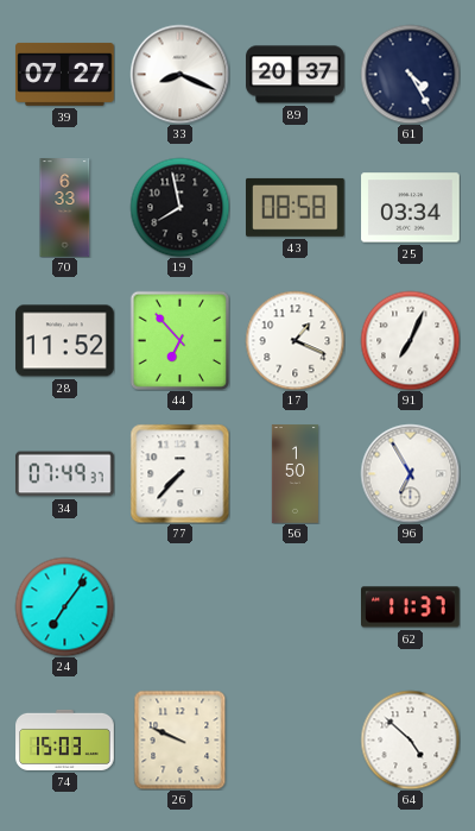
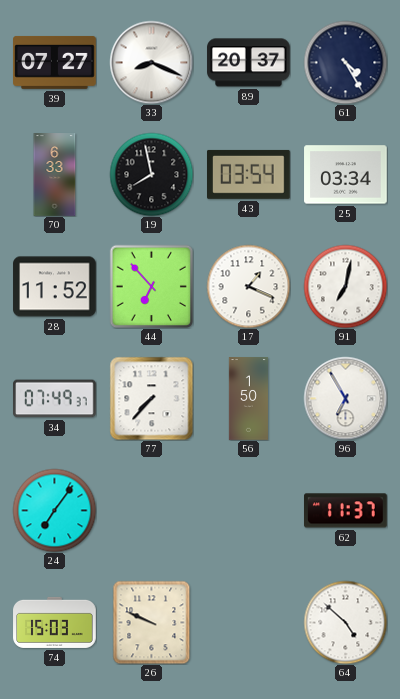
43: 08:58 -> 03:54 (249, 174)
91: 7:04 -> 7:02 (345, 286)
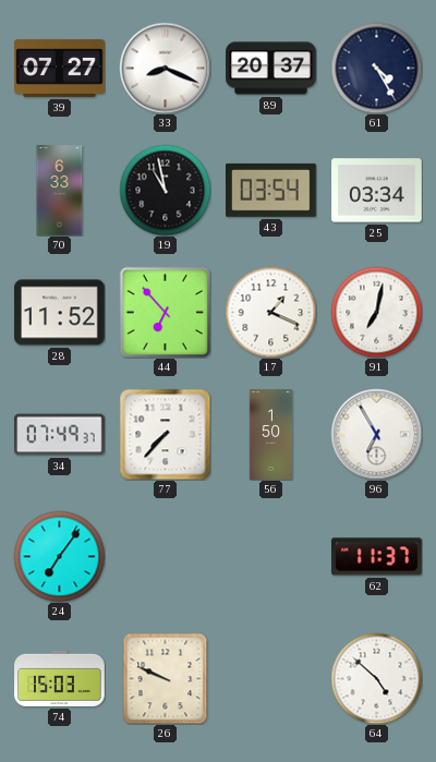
19: 7:58 -> 10:58 (165, 190)
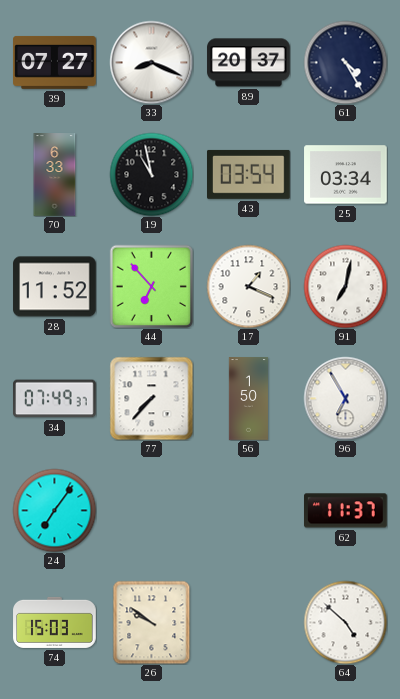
26: 9:49 -> 9:51 (152, 622)
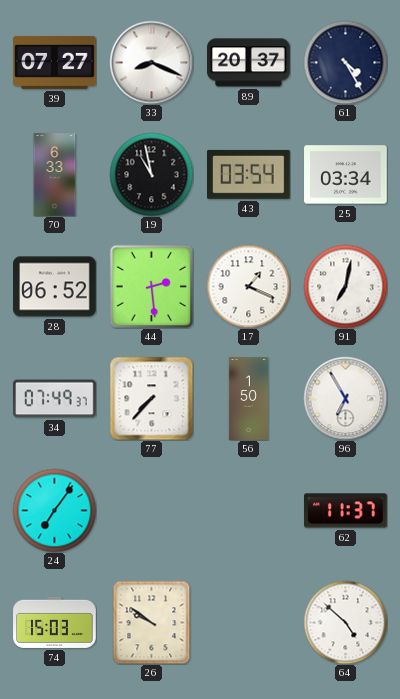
28: 11:52 -> 06:52 (55, 287)
44: 6:53 -> 2:29 (151, 286)
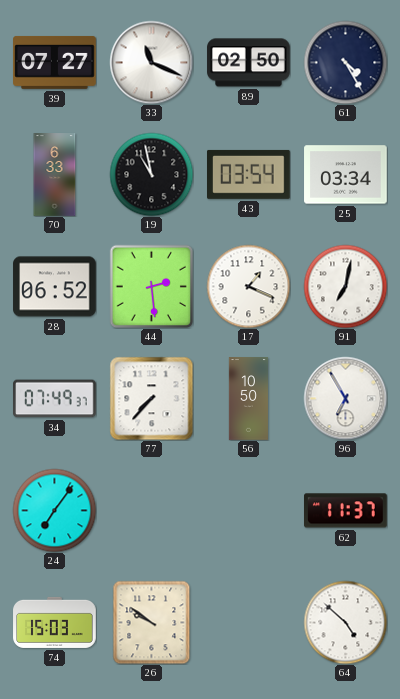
33: 8:19 -> 11:19 (151, 62)
89: 20:37 -> 02:50 (249, 63)
56: 1:50 -> 10:50 (248, 399)
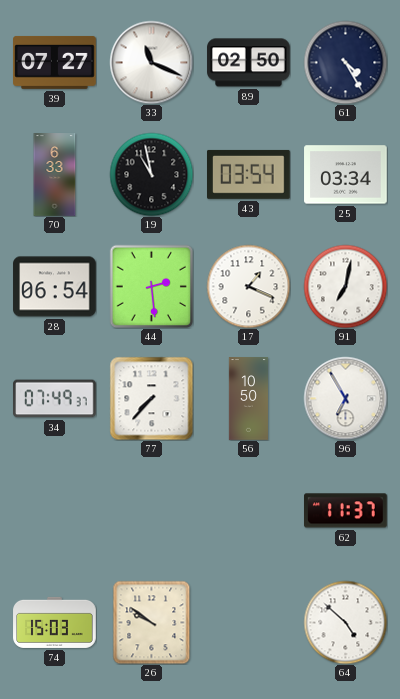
28: 06:52 -> 06:54 (55, 287)
24: 7:06 -> none (54, 510)
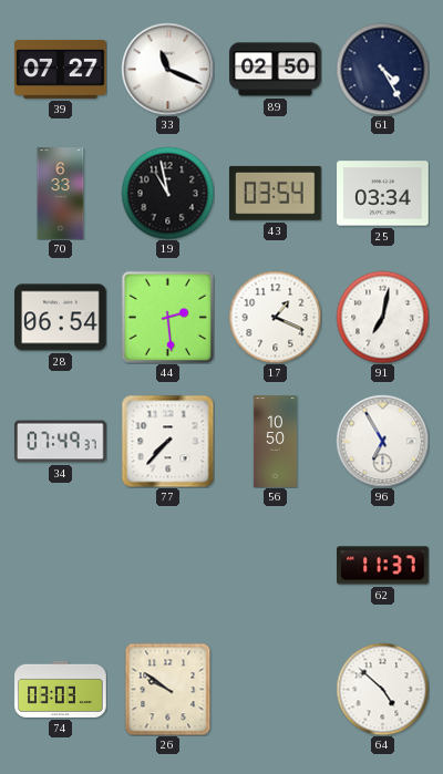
74: 15:03 -> 03:03 (61, 689)
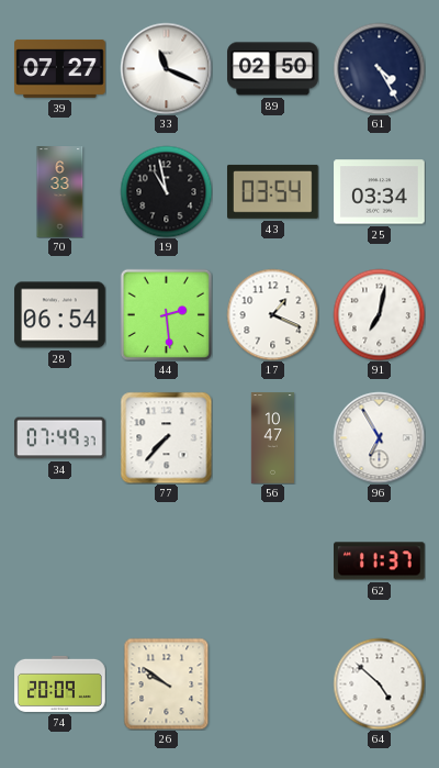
56: 10:50 -> 10:47 (272, 438)
74: 03:03 -> 20:09 (60, 683)
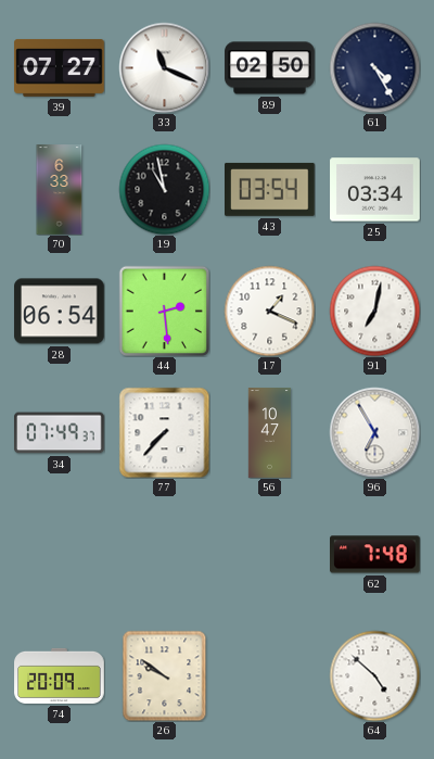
62: 11:37 -> 7:48 (375, 555)
